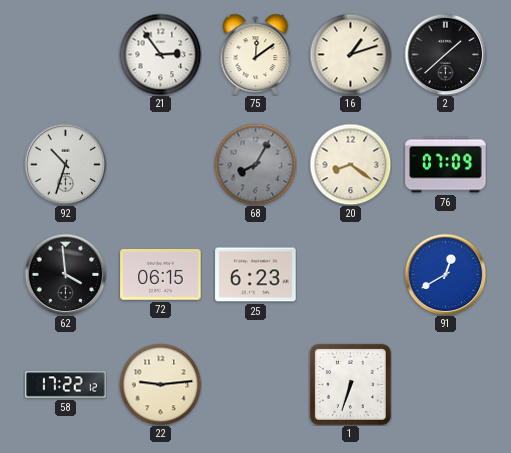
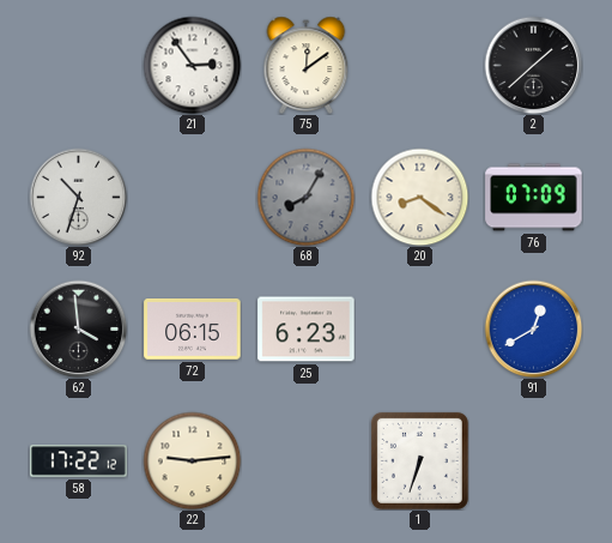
16: 1:12 -> none (350, 54)
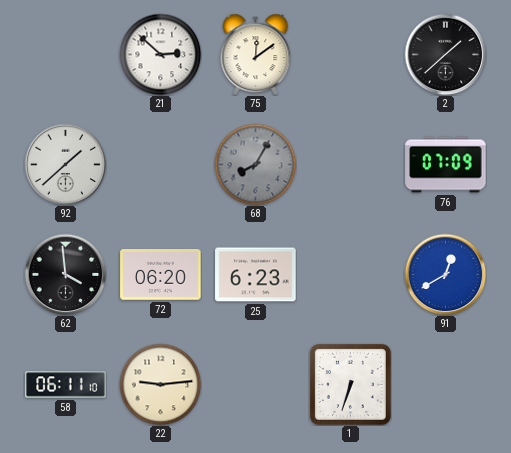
21: 2:54 -> 2:52 (160, 54)
92: 10:33 -> 1:38 (65, 164)
20: 8:21 -> none (419, 197)
72: 06:15 -> 06:20 (161, 275)
58: 17:22 -> 06:11 (66, 385)
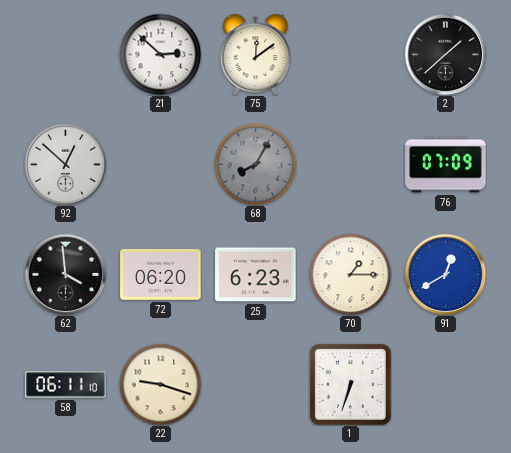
92: 1:38 -> 12:52 (65, 164)
70: none -> 1:15 (350, 274)
22: 9:14 -> 9:18 (160, 384)
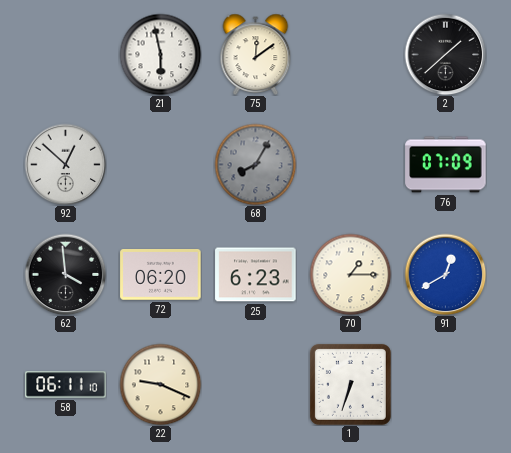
21: 2:52 -> 5:58 (160, 54)
22: 9:18 -> 9:19 (160, 384)
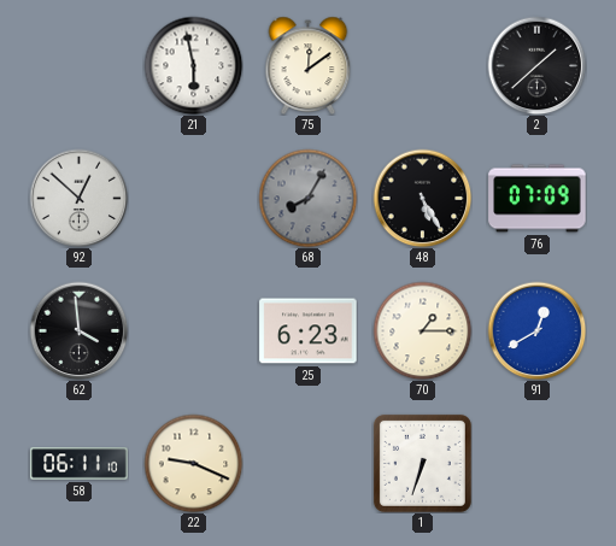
48: none -> 5:25 (422, 198)
72: 06:20 -> none (161, 275)
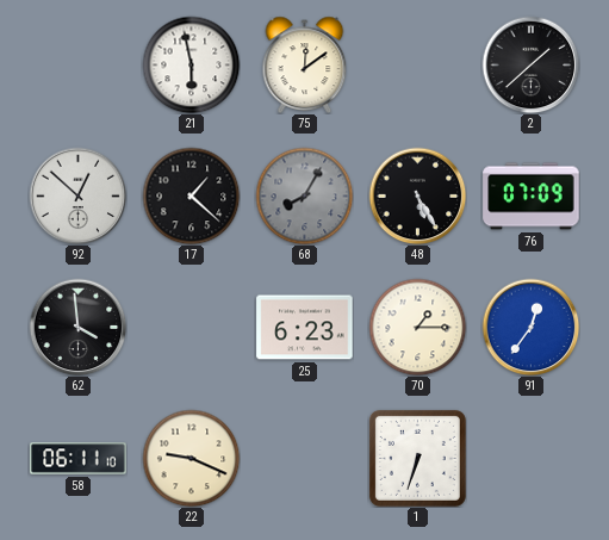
17: none -> 1:22 (191, 195)
91: 12:40 -> 12:36 (530, 327)
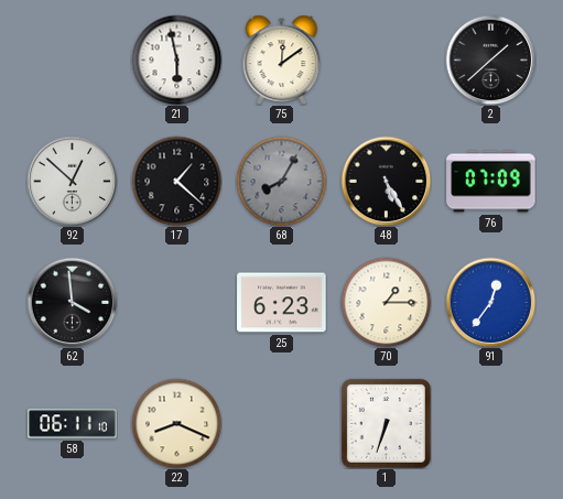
22: 9:19 -> 8:19 (176, 423)
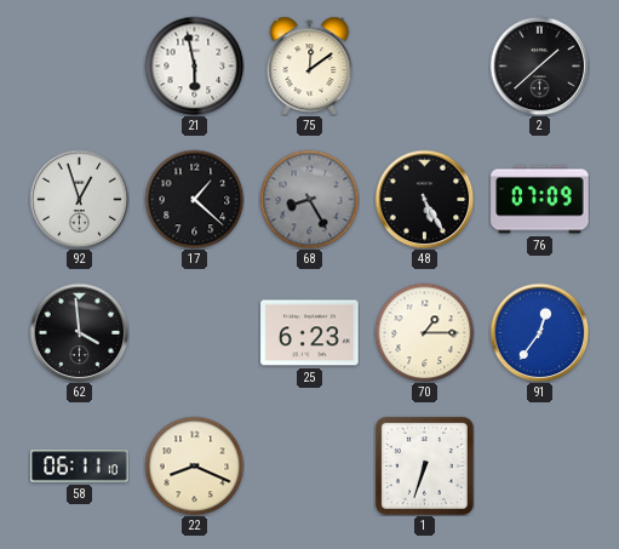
92: 12:52 -> 12:57 (79, 199)
68: 8:05 -> 8:25 (309, 199)
